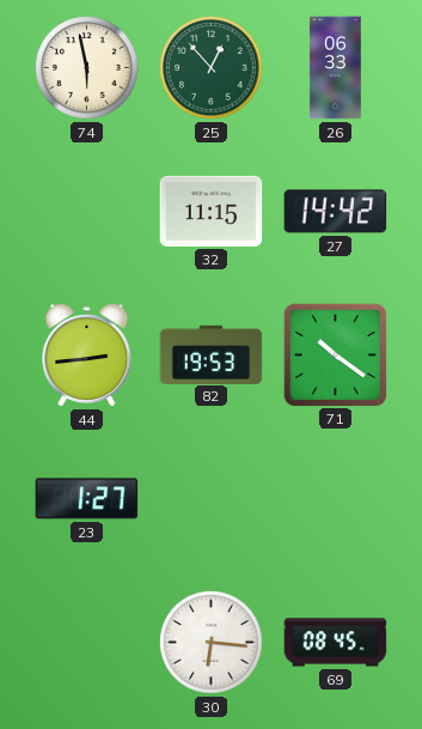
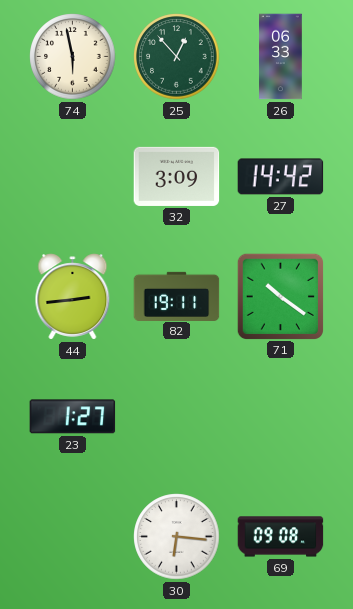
32: 11:15 -> 3:09 (177, 176)
82: 19:53 -> 19:11 (177, 296)
69: 08:45 -> 09:08 (281, 537)
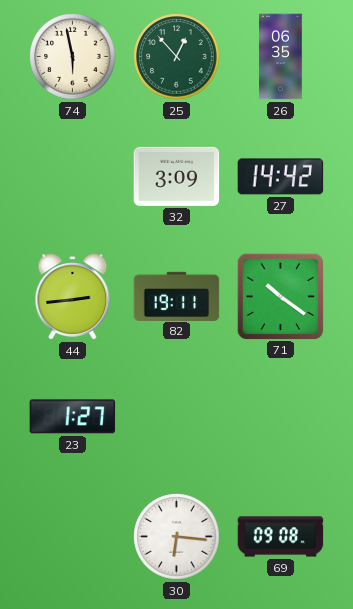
26: 06:33 -> 06:35 (281, 57)
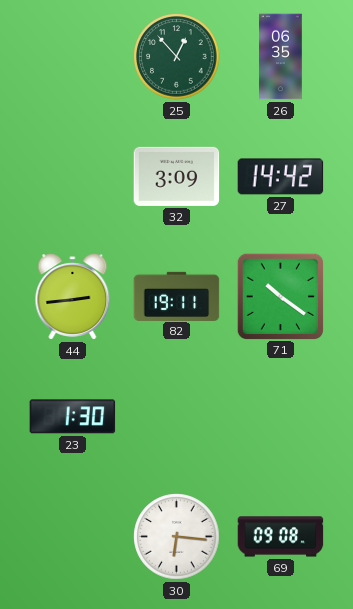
74: 5:58 -> none (73, 57)
23: 1:27 -> 1:30 (73, 417)
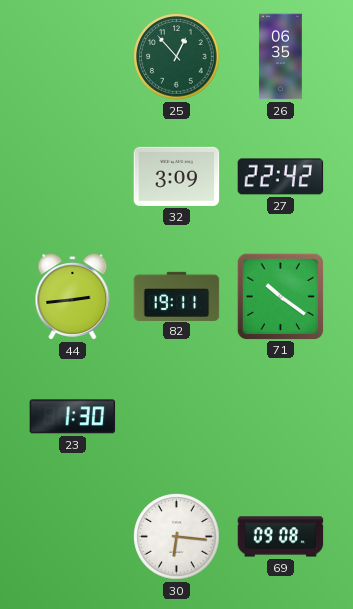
27: 14:42 -> 22:42 (281, 177)
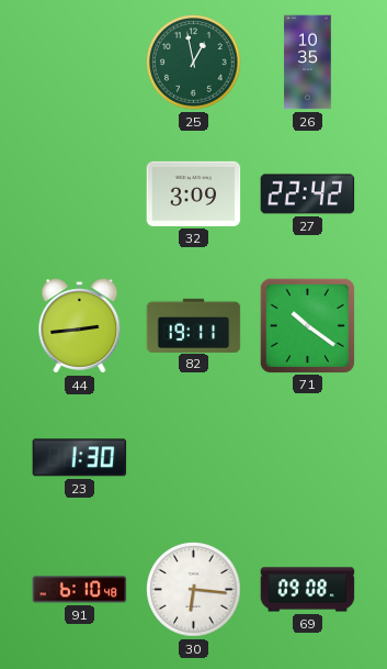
25: 12:53 -> 12:58 (194, 63)
26: 06:35 -> 10:35 (308, 63)
91: none -> 6:10 (80, 590)
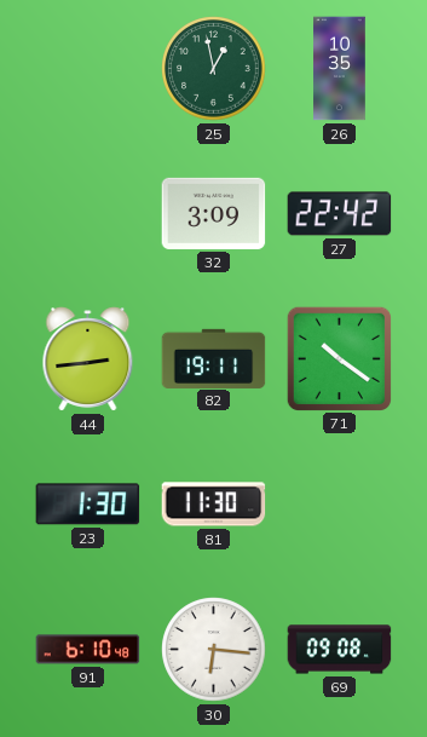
81: none -> 11:30 (214, 505)
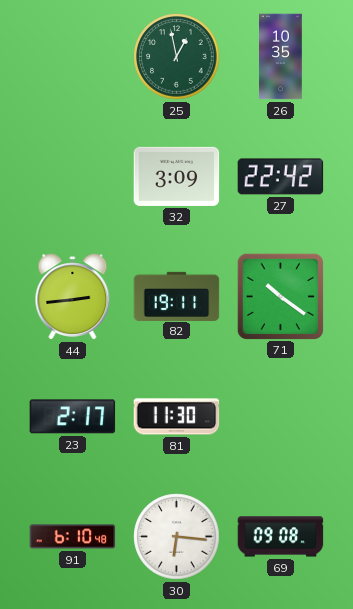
23: 1:30 -> 2:17 (73, 417)
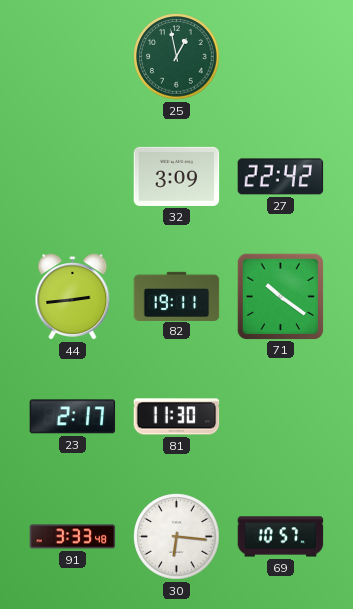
26: 10:35 -> none (281, 57)
91: 6:10 -> 3:33 (73, 537)
69: 09:08 -> 10:57 (281, 537)
